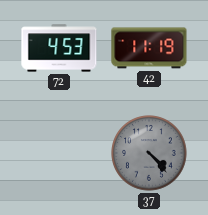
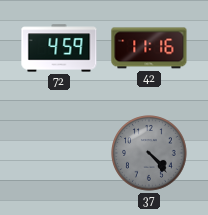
72: 4:53 -> 4:59 (59, 48)
42: 11:19 -> 11:16 (149, 48)
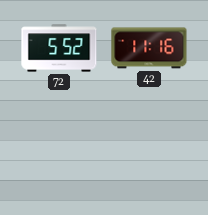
72: 4:59 -> 5:52 (59, 48)
37: 4:23 -> none (149, 153)
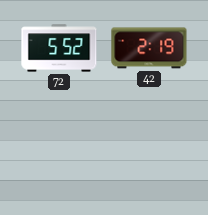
42: 11:16 -> 2:19 (149, 48)
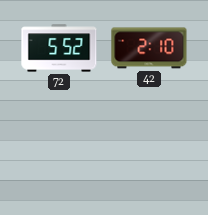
42: 2:19 -> 2:10 (149, 48)
